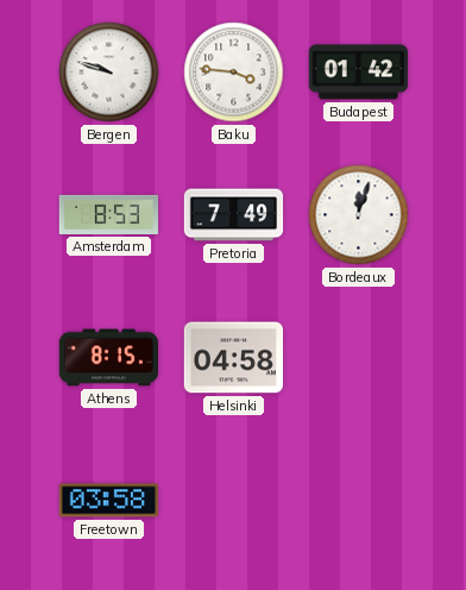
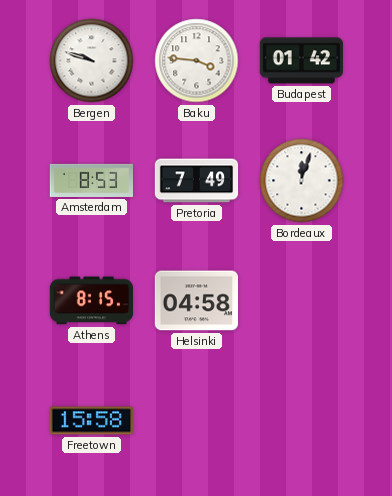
Freetown: 03:58 -> 15:58 (91, 421)
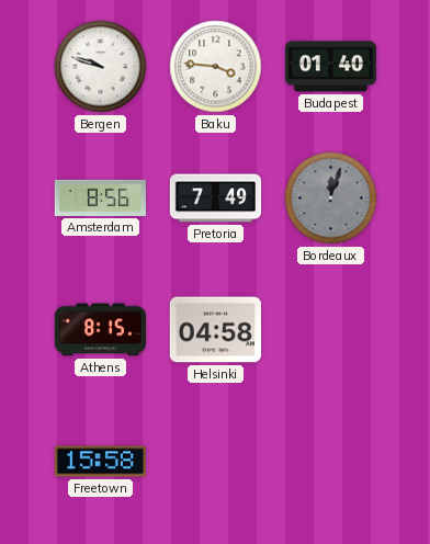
Budapest: 01:42 -> 01:40 (330, 67)
Amsterdam: 8:53 -> 8:56 (100, 197)
Bordeaux dial: white -> grey (331, 199)
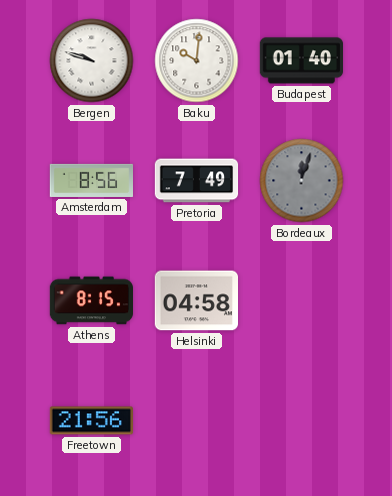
Baku: 3:46 -> 10:01 (197, 61)
Freetown: 15:58 -> 21:56 (91, 421)
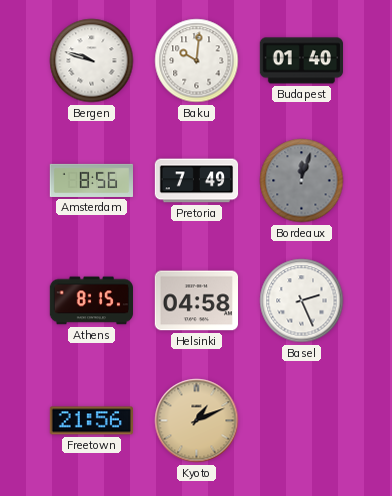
Basel: none -> 2:26 (302, 301)
Kyoto: none -> 1:11 (197, 421)
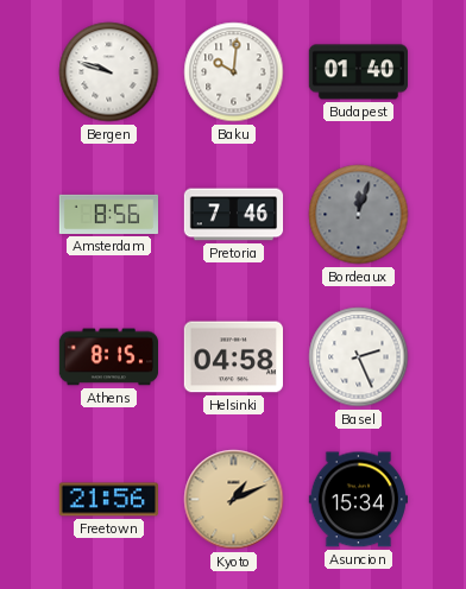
Pretoria: 7:49 -> 7:46 (234, 215)
Asuncion: none -> 15:34 (358, 500)
